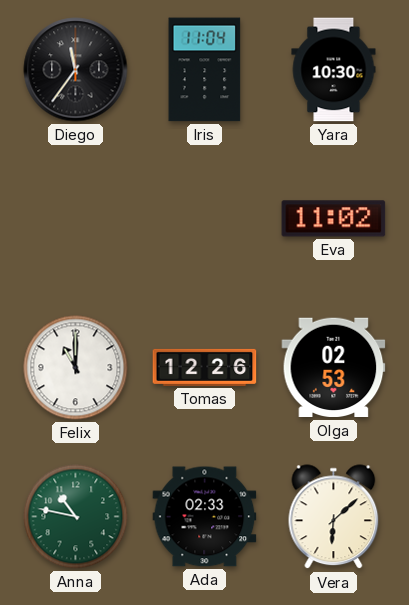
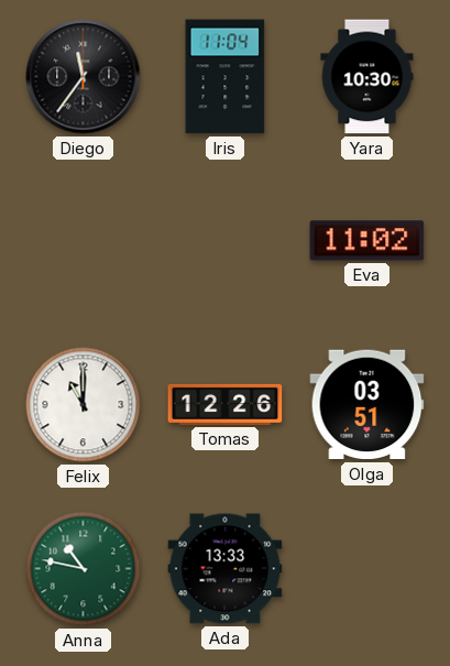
Olga: 02:53 -> 03:51 (367, 405)
Ada: 02:33 -> 13:33 (226, 569)
Vera: 6:08 -> none (334, 517)
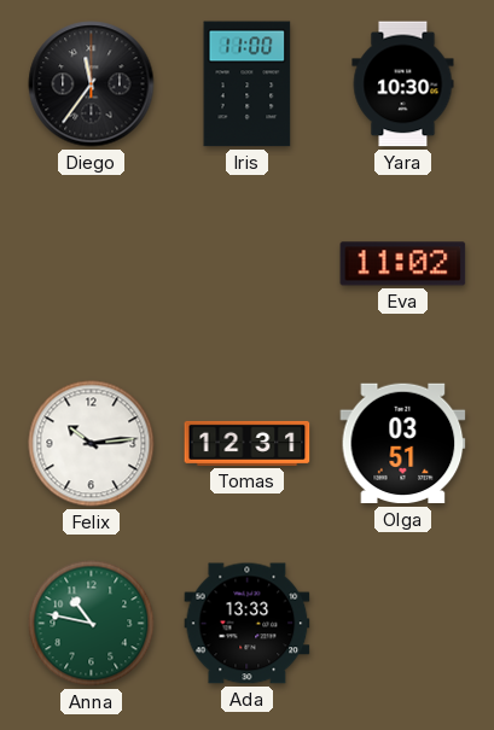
Iris: 11:04 -> 11:00 (248, 84)
Felix: 11:00 -> 10:14 (92, 444)
Tomas: 12:26 -> 12:31 (248, 443)
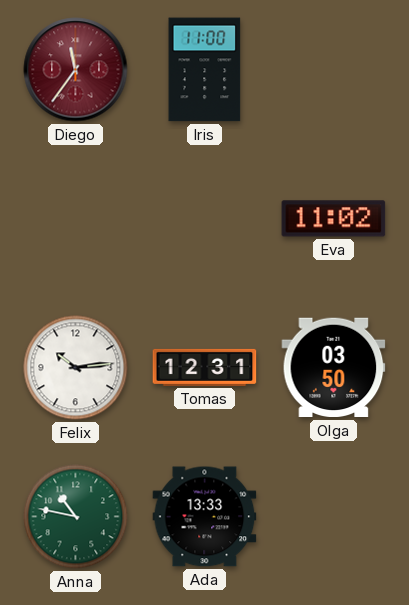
Diego dial: black -> burgundy (76, 70)
Yara: 10:30 -> none (403, 84)
Olga: 03:51 -> 03:50 (334, 368)
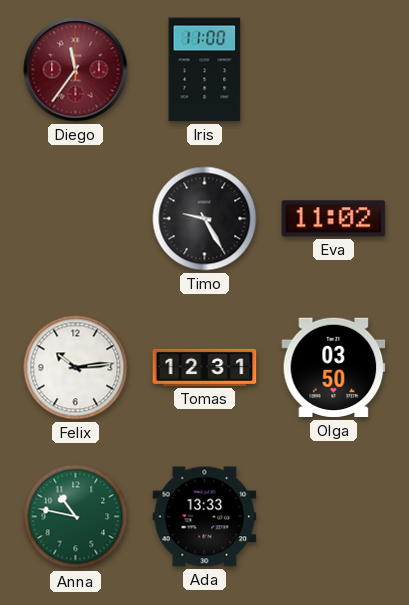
Timo: none -> 9:25 (205, 219)
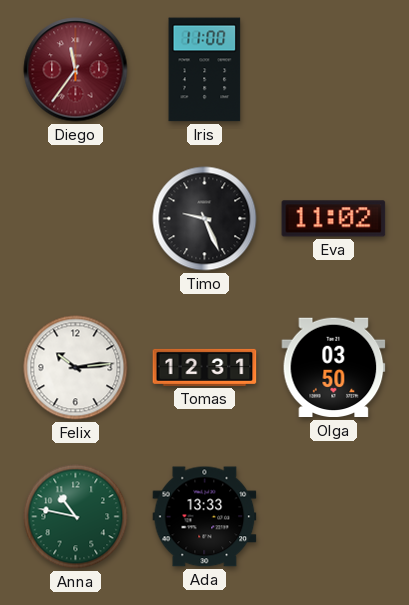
Timo: 9:25 -> 9:26 (205, 219)
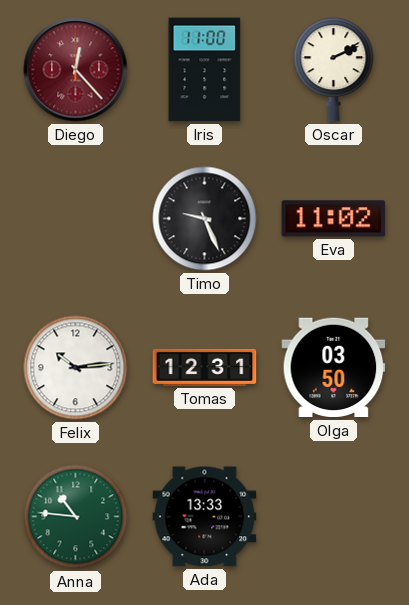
Diego: 11:36 -> 12:23 (76, 70)
Oscar: none -> 2:11 (334, 70)
Anna: 10:47 -> 10:46 (76, 517)
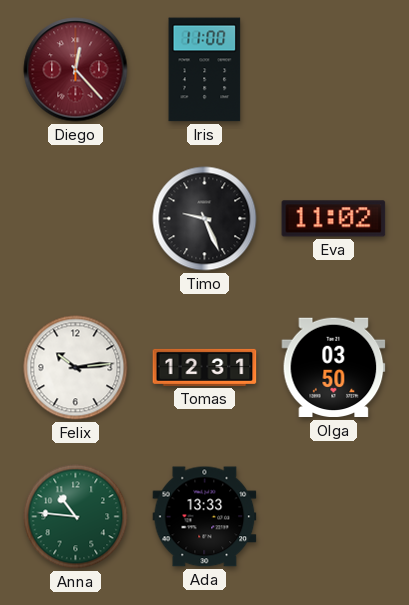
Oscar: 2:11 -> none (334, 70)
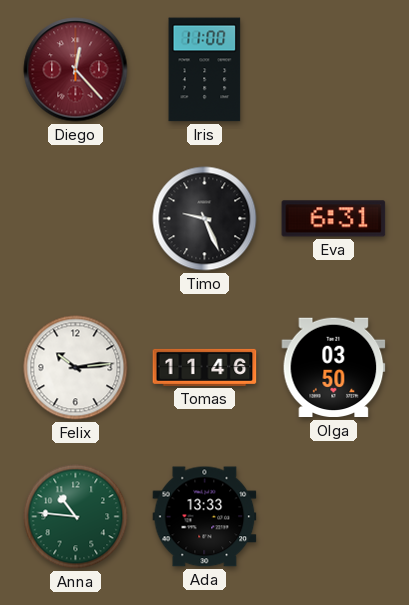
Eva: 11:02 -> 6:31 (334, 219)
Tomas: 12:31 -> 11:46 (205, 367)
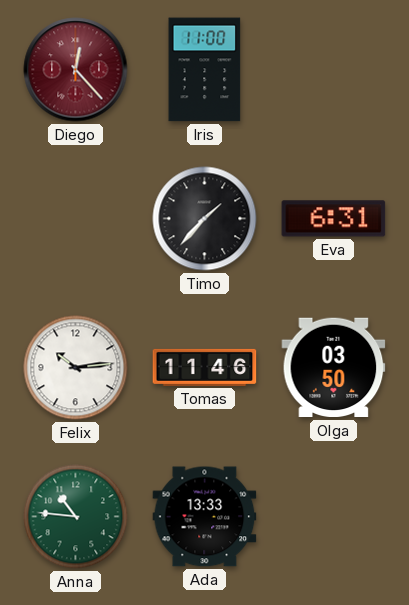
Timo: 9:26 -> 1:37 (205, 219)
